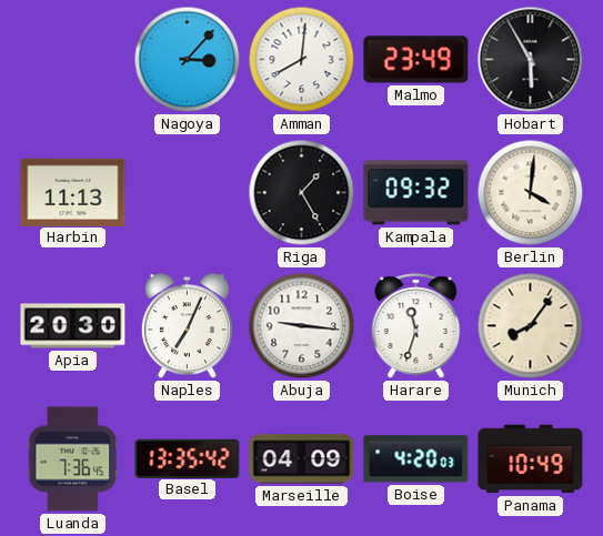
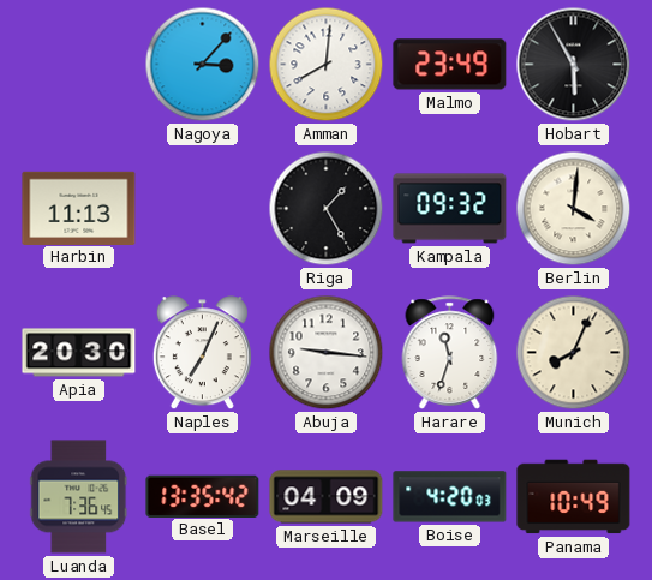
Munich: 8:06 -> 8:04 (574, 353)
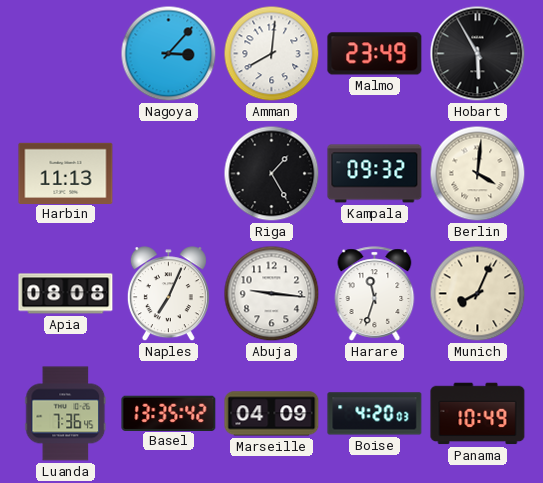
Apia: 20:30 -> 08:08 (66, 294)
